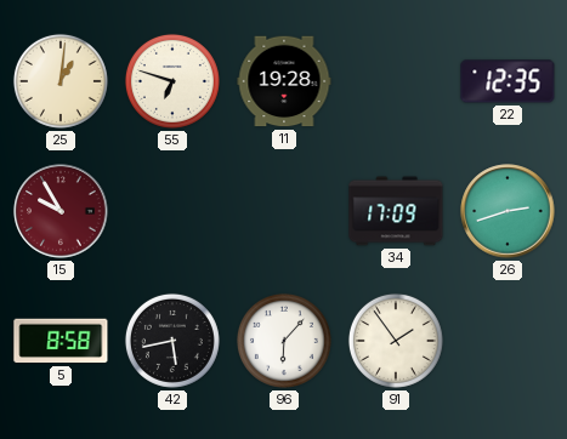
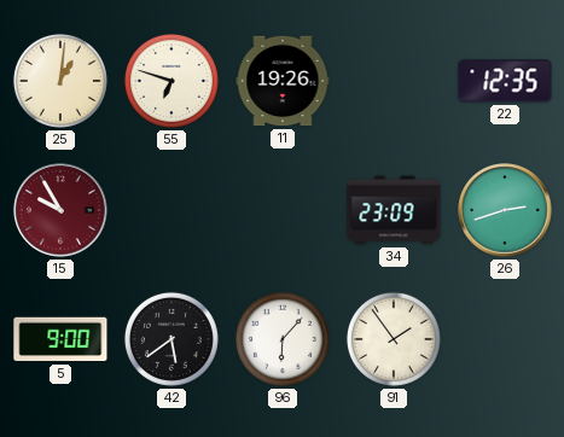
11: 19:28 -> 19:26 (283, 81)
34: 17:09 -> 23:09 (394, 210)
5: 8:58 -> 9:00 (60, 339)
42: 5:43 -> 5:39 (171, 339)
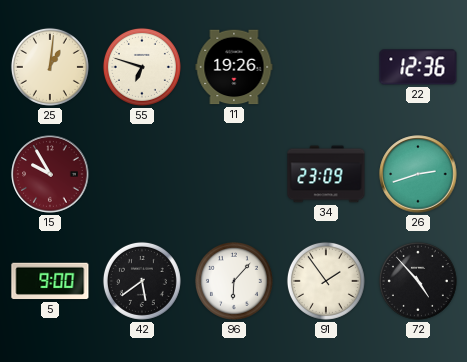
22: 12:35 -> 12:36 (418, 67)
72: none -> 4:53 (418, 281)
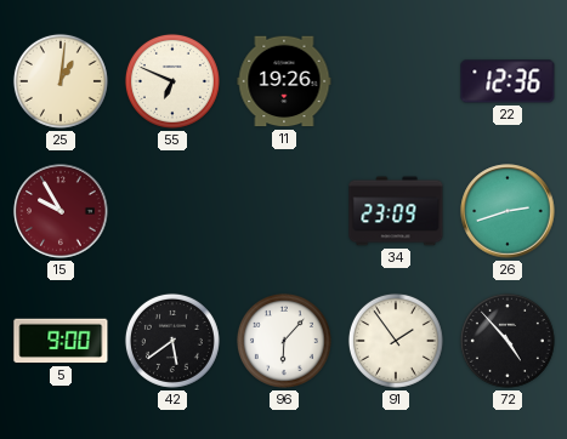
55: 6:48 -> 6:49 (172, 81)
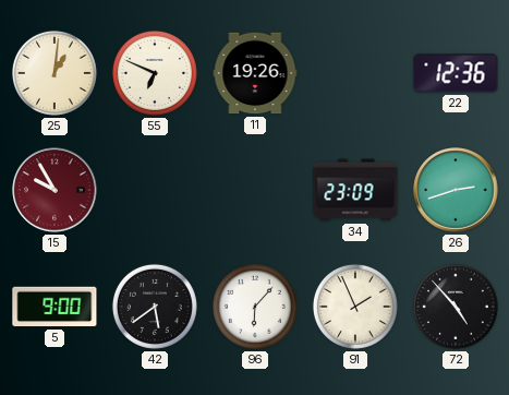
91: 1:54 -> 1:56 (355, 307)
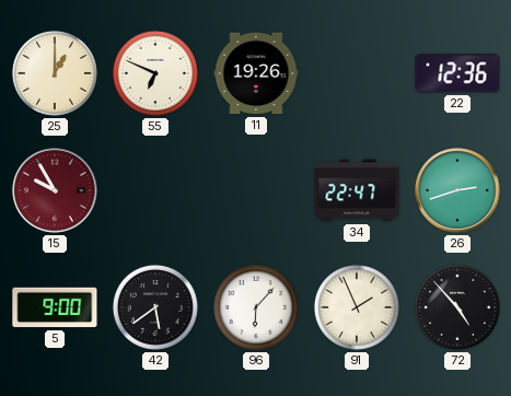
25: 1:01 -> 1:00 (55, 73)
34: 23:09 -> 22:47 (357, 190)
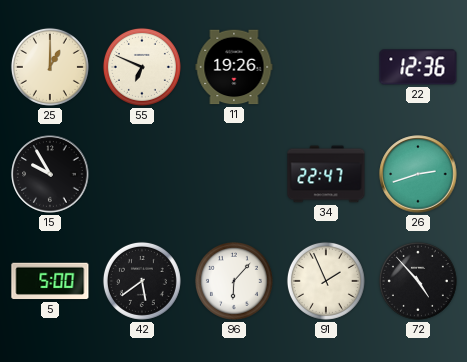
15 dial: burgundy -> black (50, 174)
5: 9:00 -> 5:00 (50, 281)
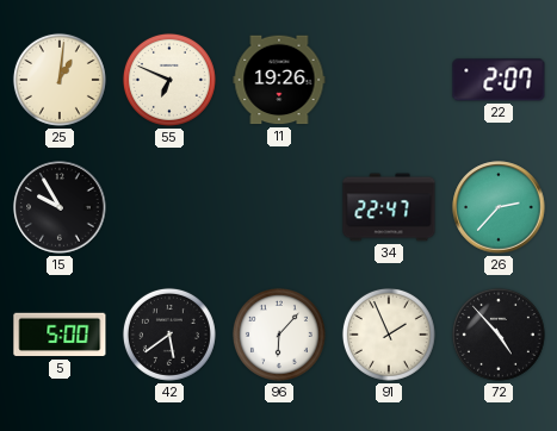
25: 1:00 -> 1:01 (60, 80)
22: 12:36 -> 2:07 (499, 80)
26: 2:42 -> 2:37 (499, 207)
